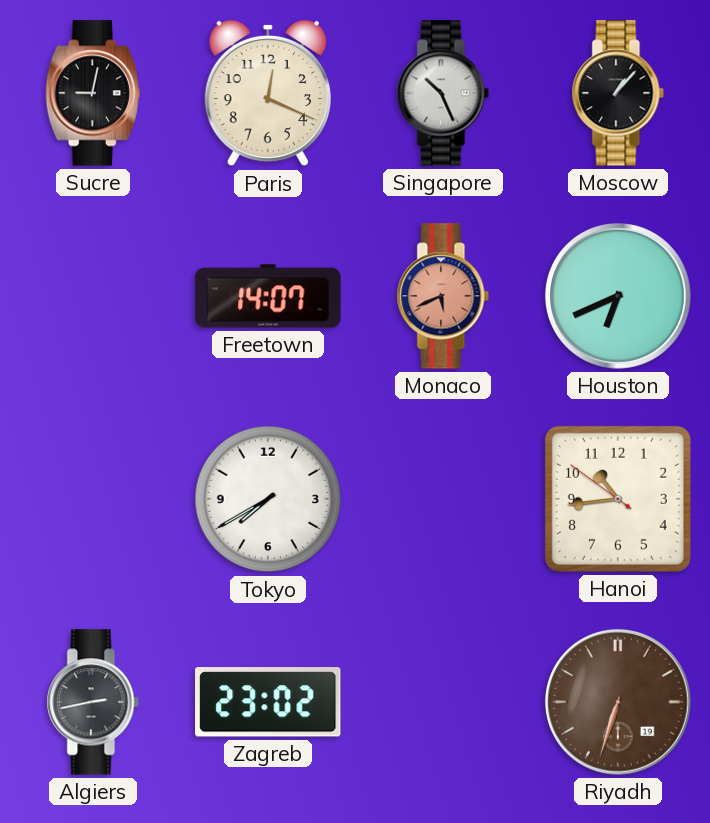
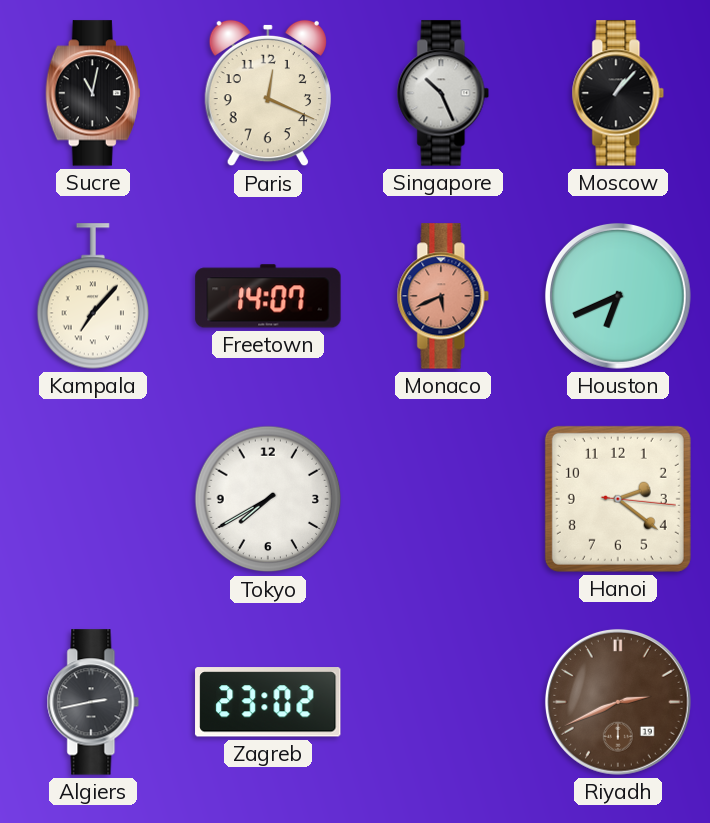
Sucre: 9:02 -> 11:02 (93, 93)
Kampala: none -> 7:07 (93, 296)
Hanoi: 10:43 -> 2:21 (618, 499)
Riyadh: 6:33 -> 2:41 (618, 702)
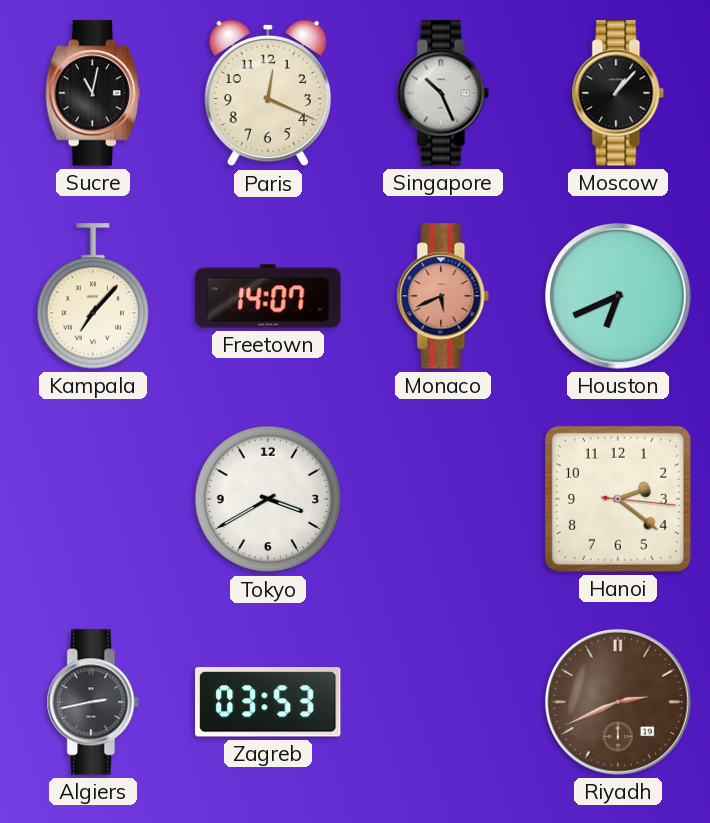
Tokyo: 7:40 -> 3:40 (268, 499)
Zagreb: 23:02 -> 03:53 (268, 702)
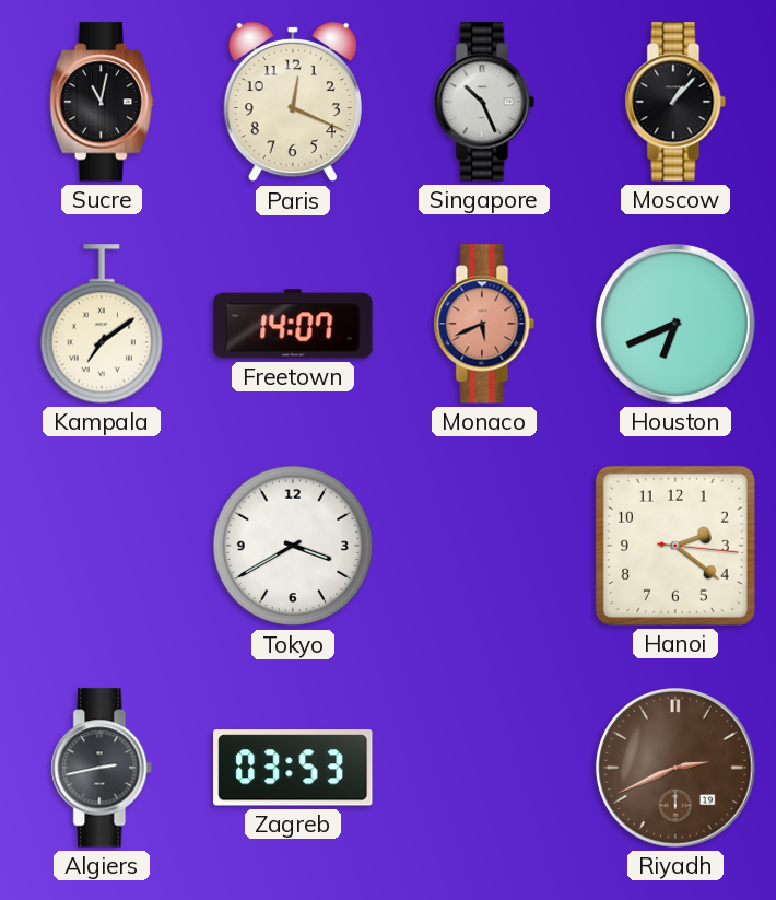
Kampala: 7:07 -> 7:09 (102, 324)
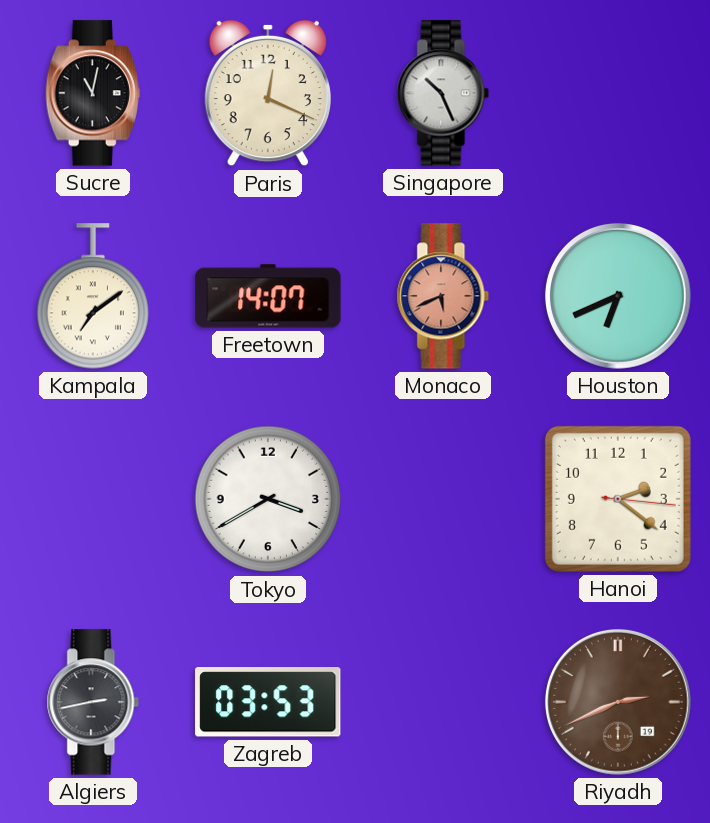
Moscow: 1:07 -> none (675, 102)
